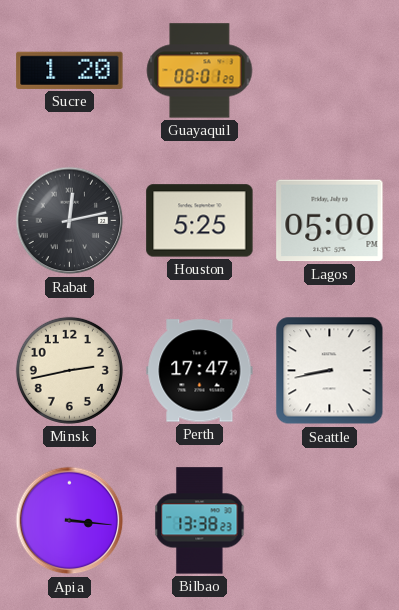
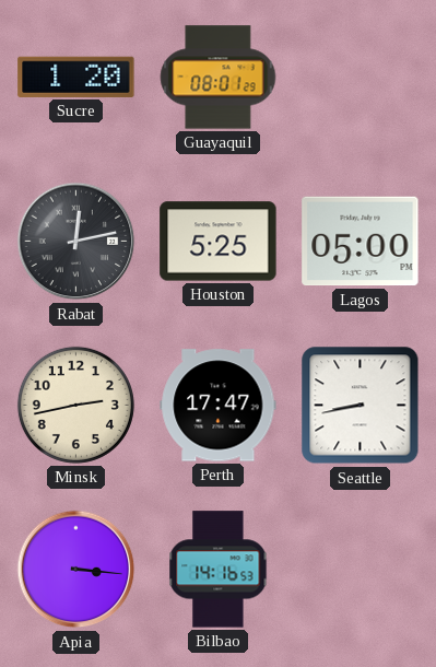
Bilbao: 13:38 -> 14:16 (219, 570)
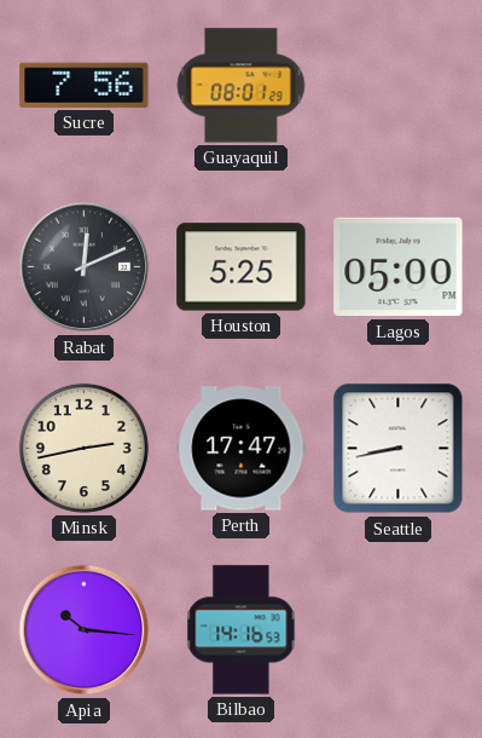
Sucre: 1:20 -> 7:56 (85, 85)
Rabat: 12:13 -> 12:11 (85, 267)
Apia: 3:16 -> 10:16 (85, 630)
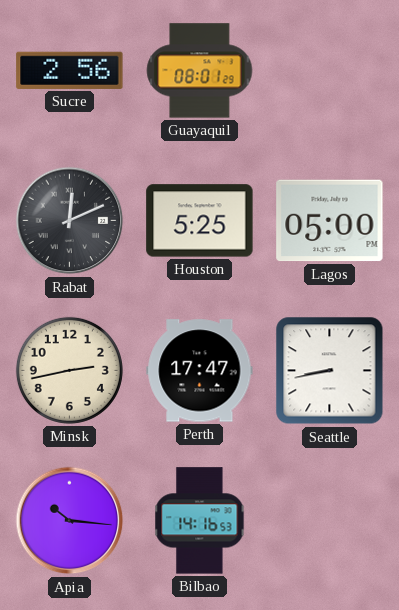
Sucre: 7:56 -> 2:56 (70, 70)
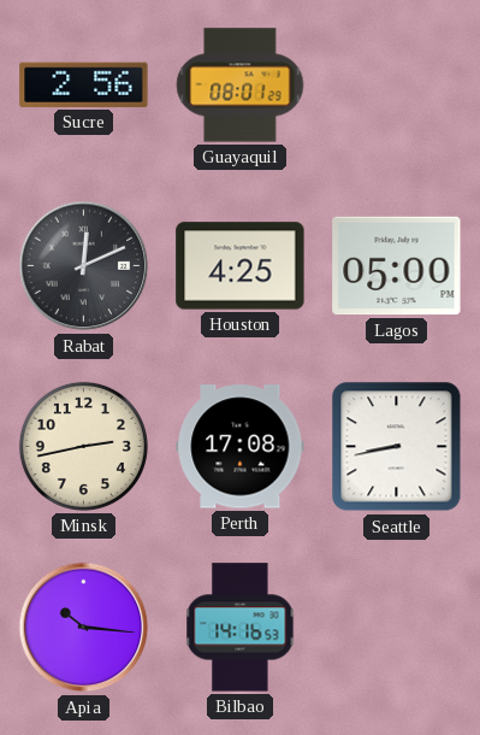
Houston: 5:25 -> 4:25 (241, 266)
Perth: 17:47 -> 17:08 (241, 447)
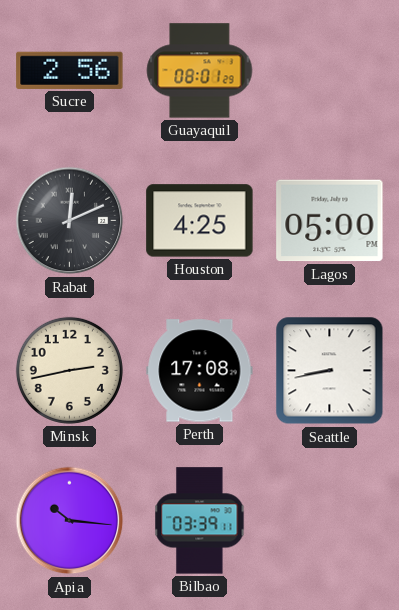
Bilbao: 14:16 -> 03:39 (200, 521)
